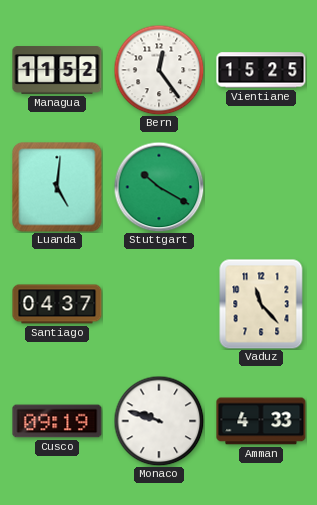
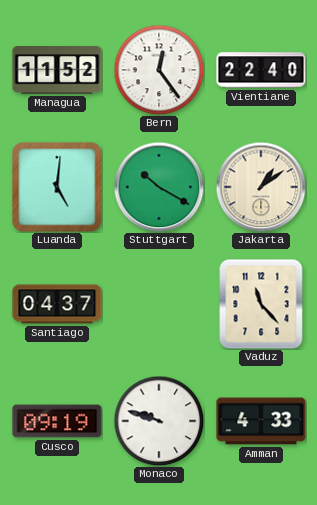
Vientiane: 15:25 -> 22:40 (261, 70)
Jakarta: none -> 1:09 (261, 187)
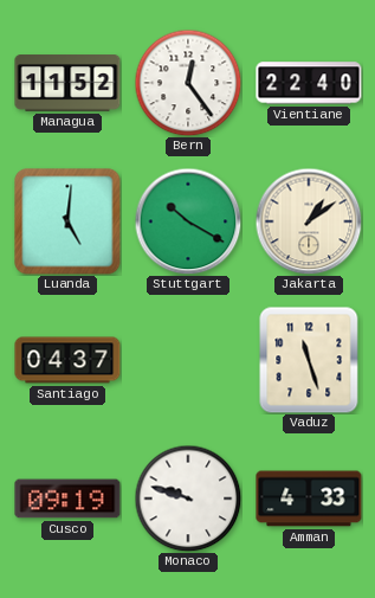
Vaduz: 11:23 -> 11:27 (309, 360)
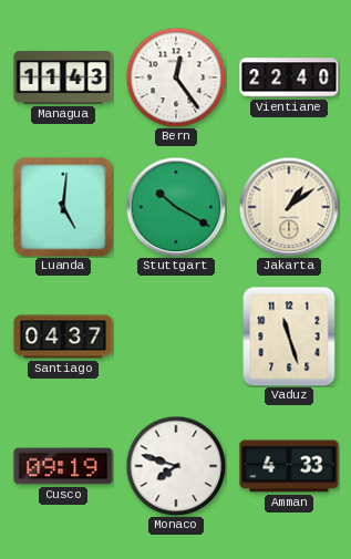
Managua: 11:52 -> 11:43 (63, 77)
Monaco: 9:48 -> 7:48 (176, 466)
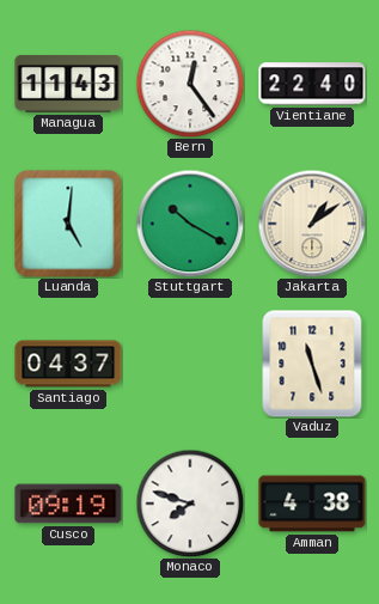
Amman: 4:33 -> 4:38 (312, 504)
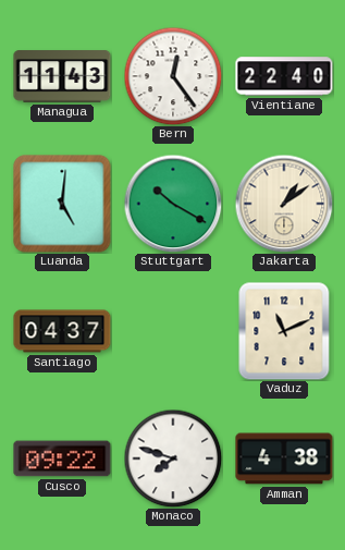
Vaduz: 11:27 -> 11:11 (284, 331)
Cusco: 09:19 -> 09:22 (62, 459)
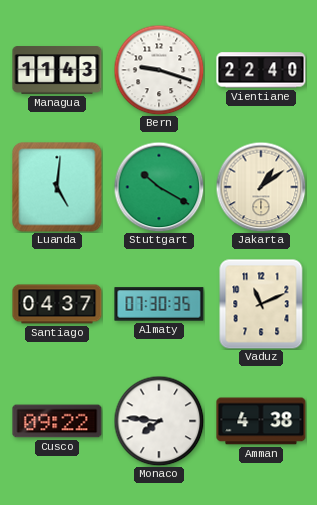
Bern: 12:24 -> 9:18 (159, 70)
Almaty: none -> 07:30 (159, 304)
Monaco: 7:48 -> 7:46 (159, 421)
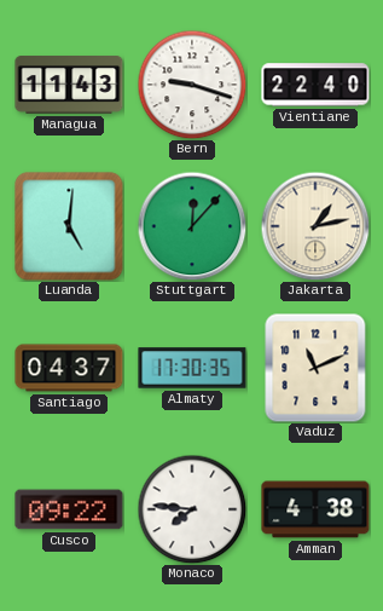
Stuttgart: 10:20 -> 12:07 (192, 226)
Jakarta: 1:09 -> 1:13 (315, 226)
Almaty: 07:30 -> 17:30 (192, 368)
